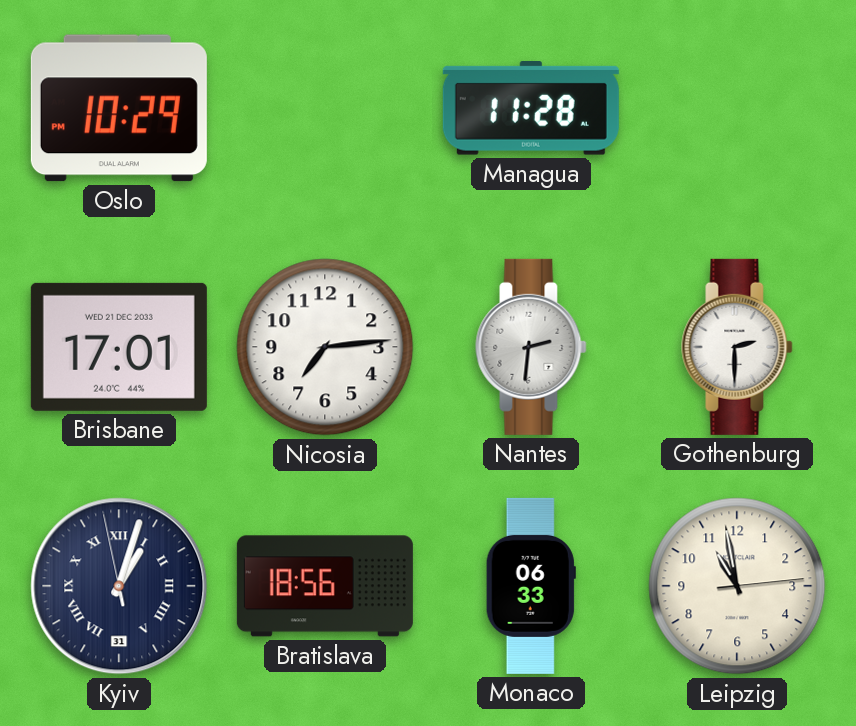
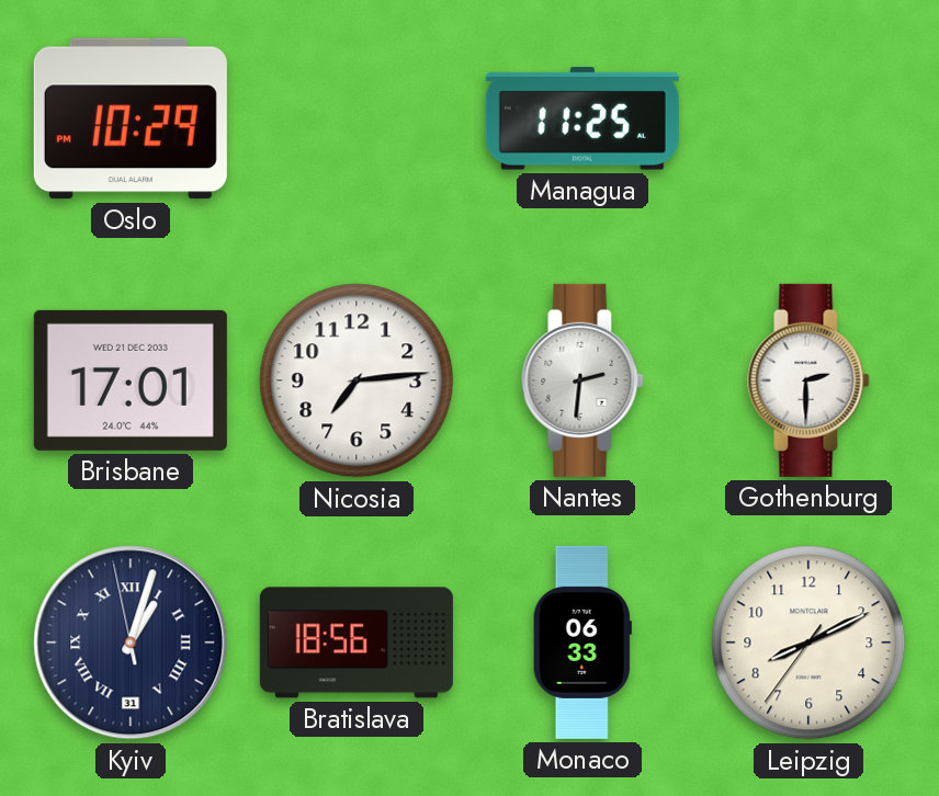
Managua: 11:28 -> 11:25 (582, 120)
Leipzig: 10:58 -> 8:10 (808, 643)
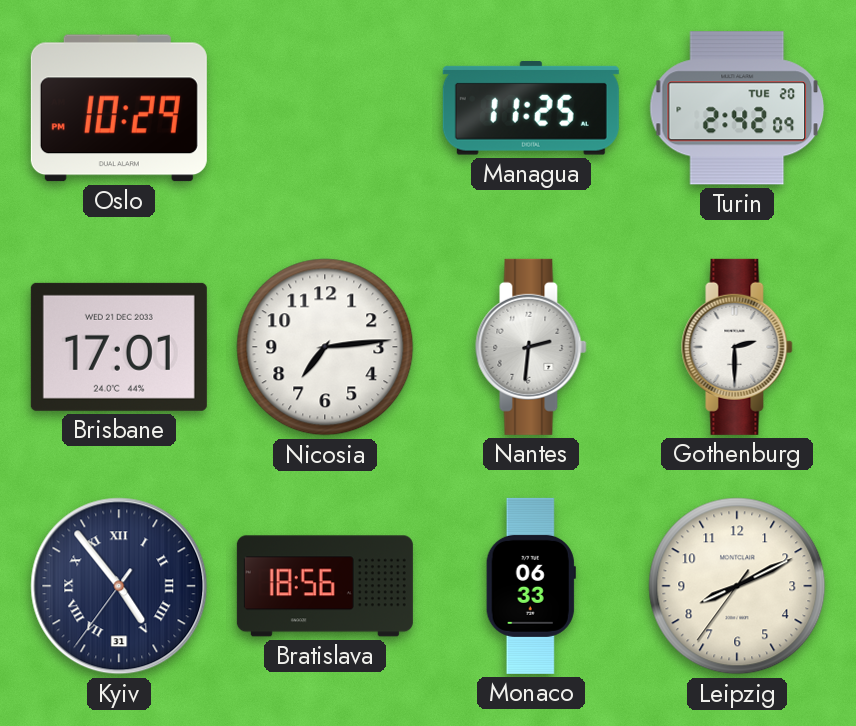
Turin: none -> 2:42 (737, 108)
Kyiv: 1:02 -> 4:53 (119, 586)
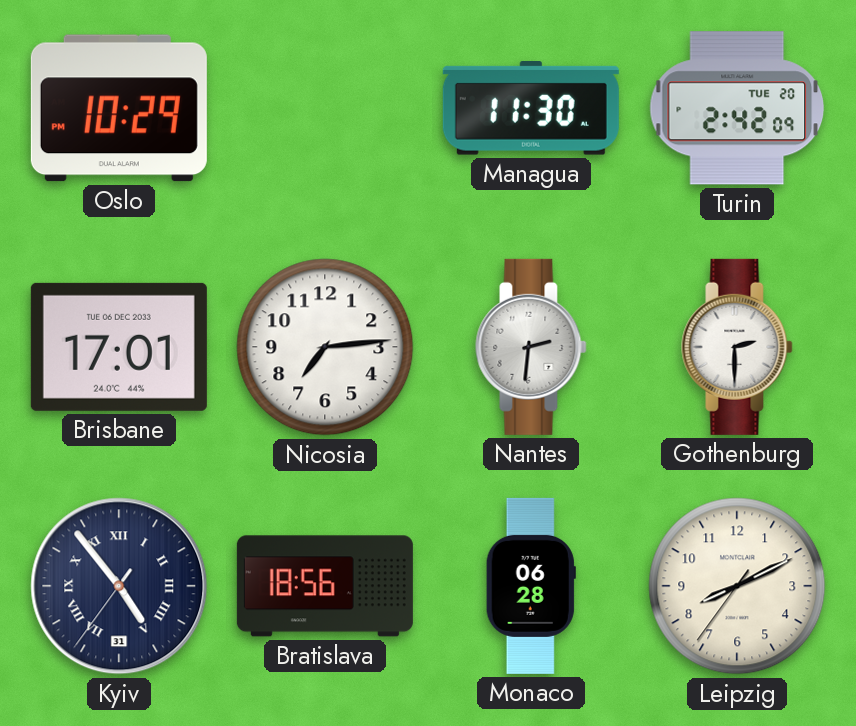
Managua: 11:25 -> 11:30 (531, 109)
Brisbane date: WED 21 DEC 2033 -> TUE 06 DEC 2033 (119, 347)
Monaco: 06:33 -> 06:28 (531, 586)
